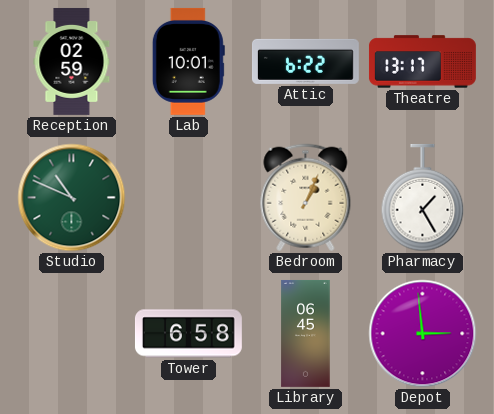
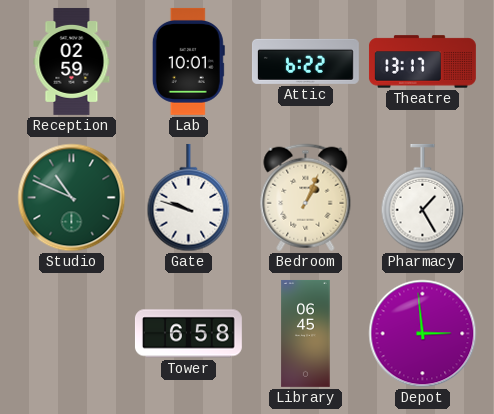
Gate: none -> 9:48 (189, 198)
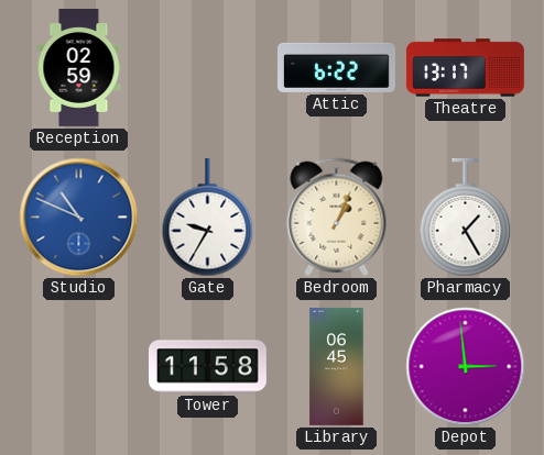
Lab: 10:01 -> none (188, 61)
Studio dial: green -> blue (79, 218)
Gate: 9:48 -> 9:35 (208, 218)
Tower: 6:58 -> 11:58 (207, 367)
